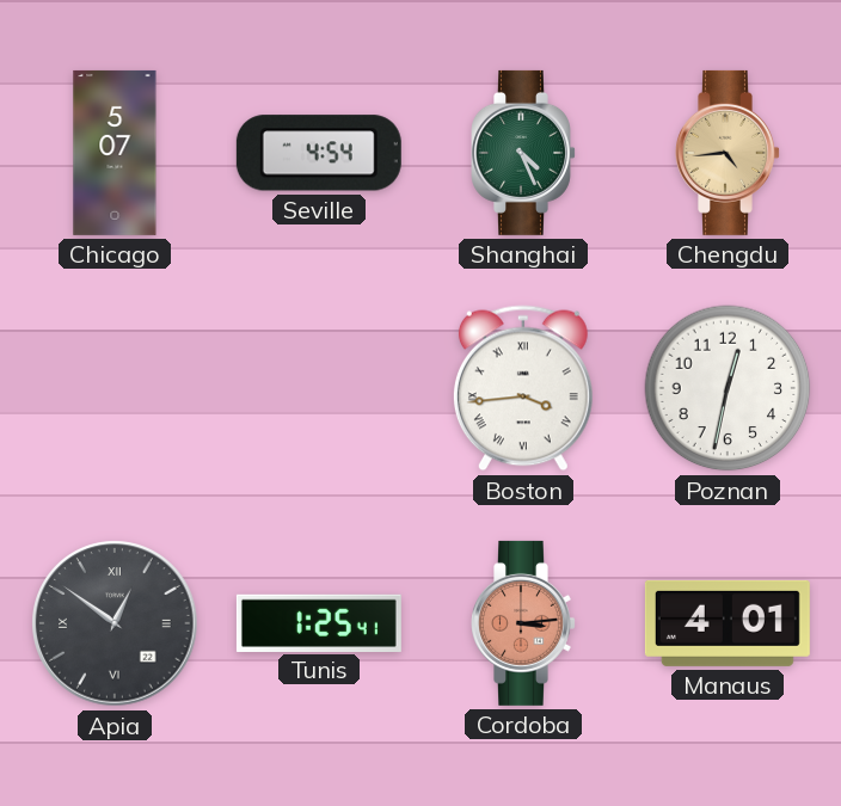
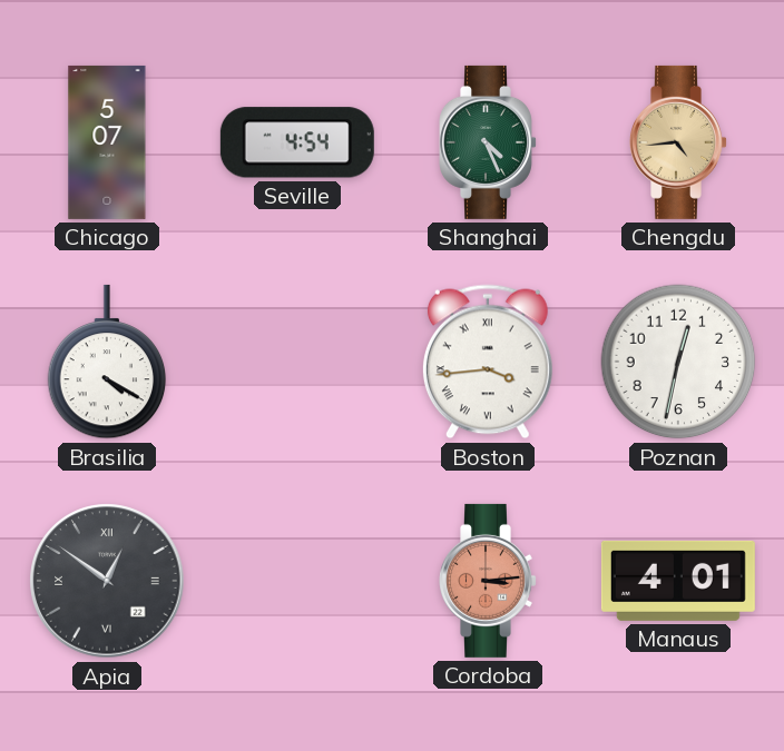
Brasilia: none -> 4:20 (107, 362)
Tunis: 1:25 -> none (319, 622)
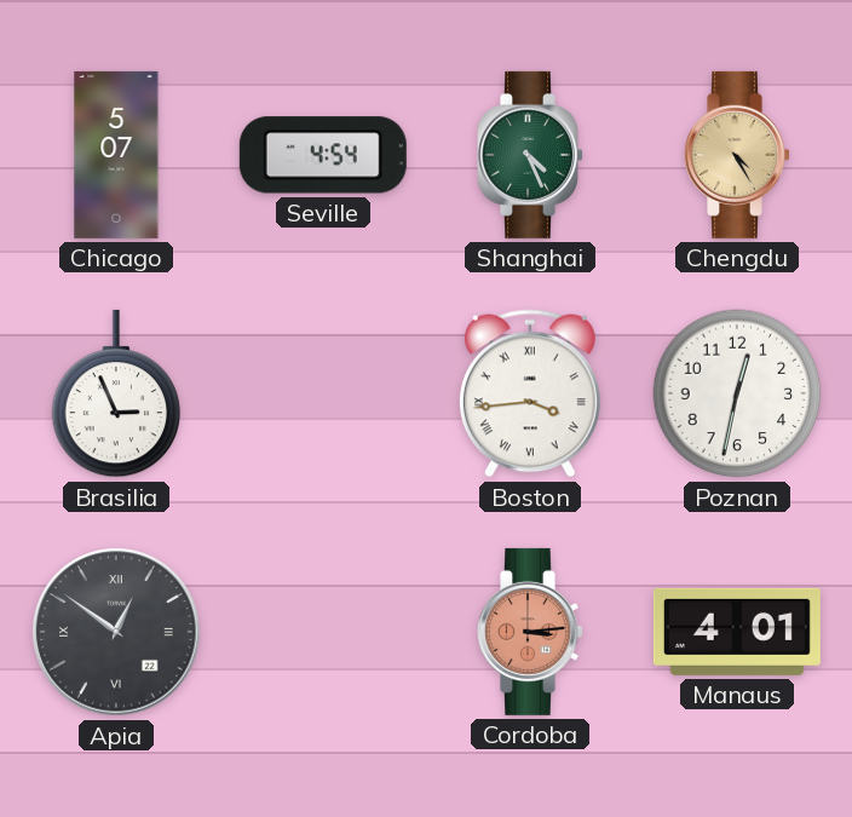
Chengdu: 4:44 -> 4:25 (738, 155)
Brasilia: 4:20 -> 2:56 (116, 393)
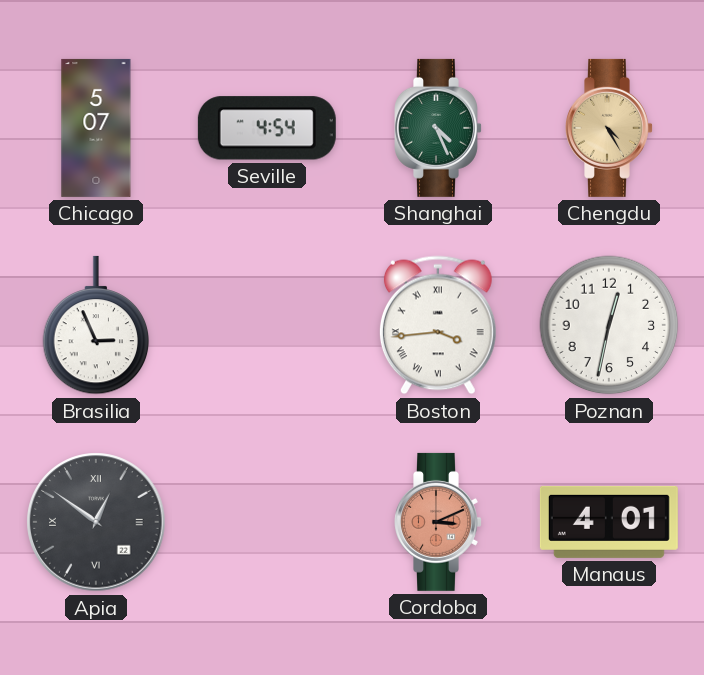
Cordoba: 3:14 -> 3:11 (439, 522)
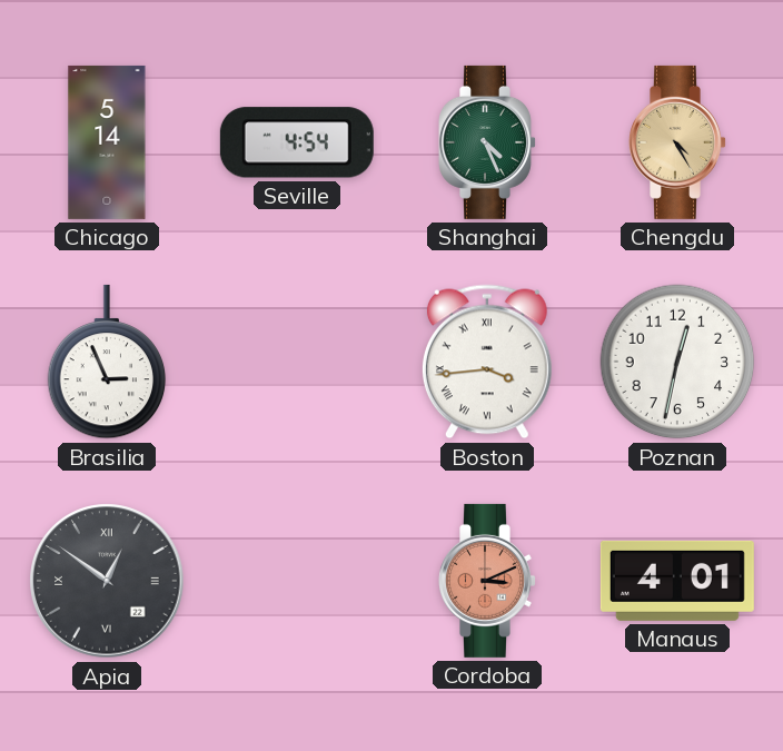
Chicago: 5:07 -> 5:14 (107, 142)
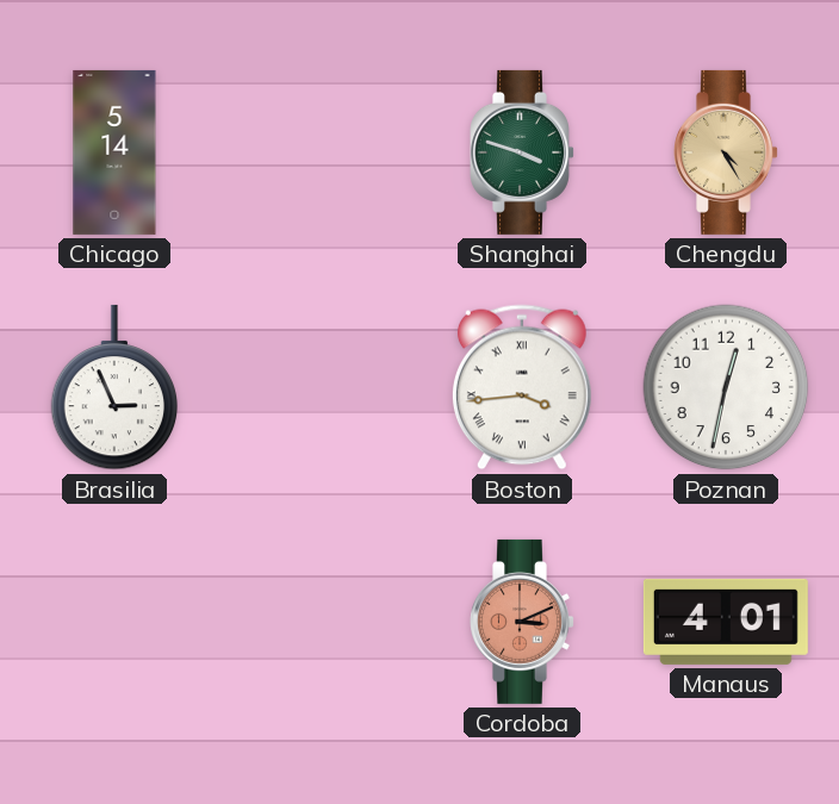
Seville: 4:54 -> none (297, 142)
Shanghai: 4:26 -> 3:48 (523, 152)
Apia: 12:51 -> none (107, 581)
